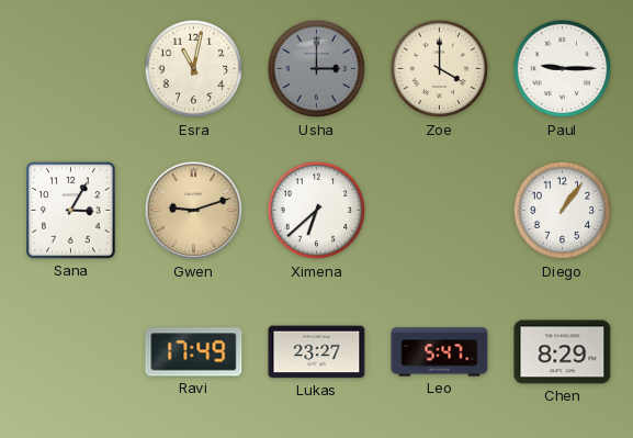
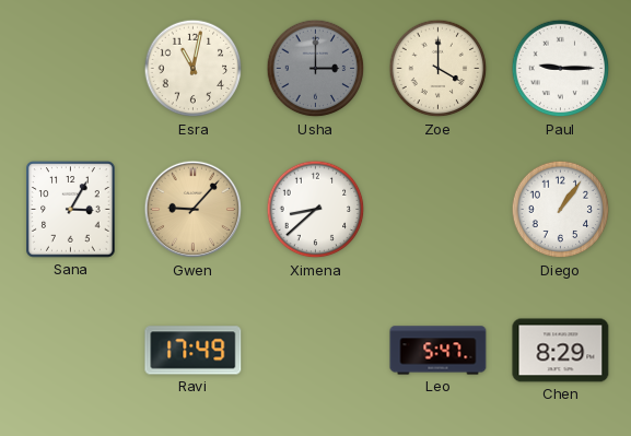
Gwen: 9:12 -> 9:07 (194, 210)
Ximena: 6:38 -> 8:38 (316, 210)
Lukas: 23:27 -> none (317, 352)
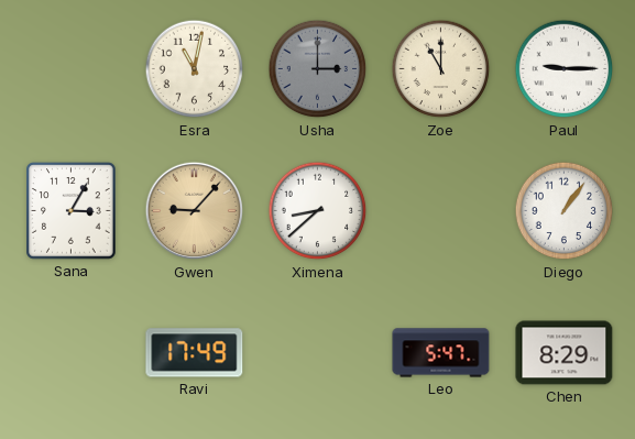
Zoe: 4:00 -> 11:00 (441, 69)
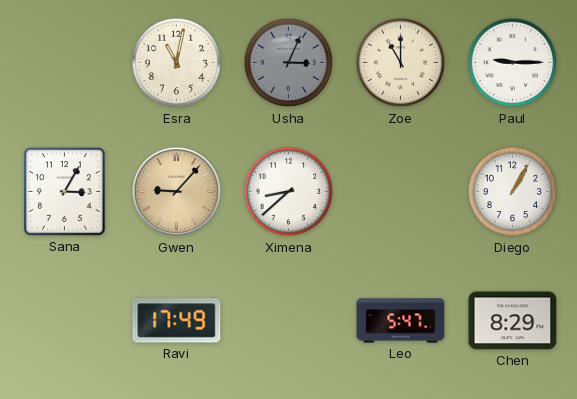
Usha: 3:00 -> 3:04 (289, 63)
Diego: 1:06 -> 1:05 (513, 192)
